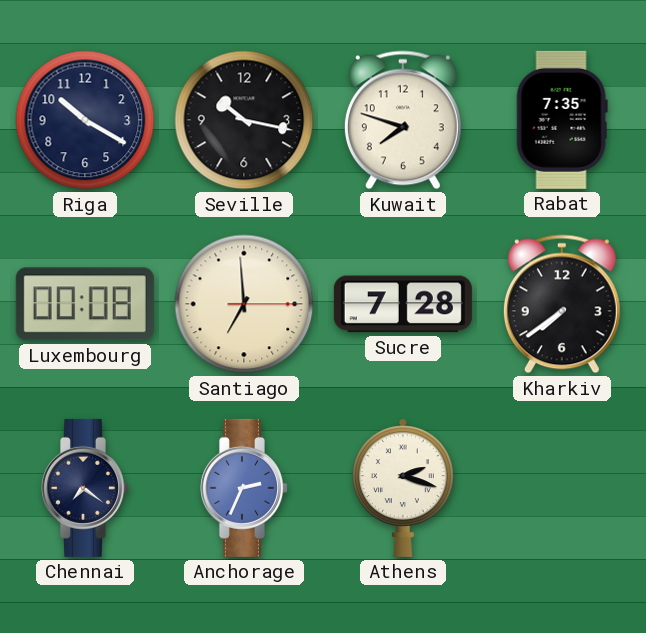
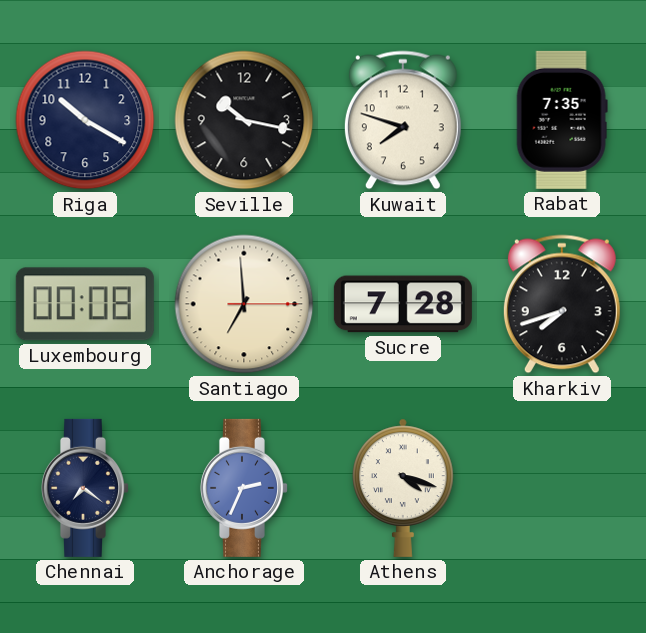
Kharkiv: 7:39 -> 7:42 (562, 304)
Athens: 2:18 -> 4:18 (404, 488)
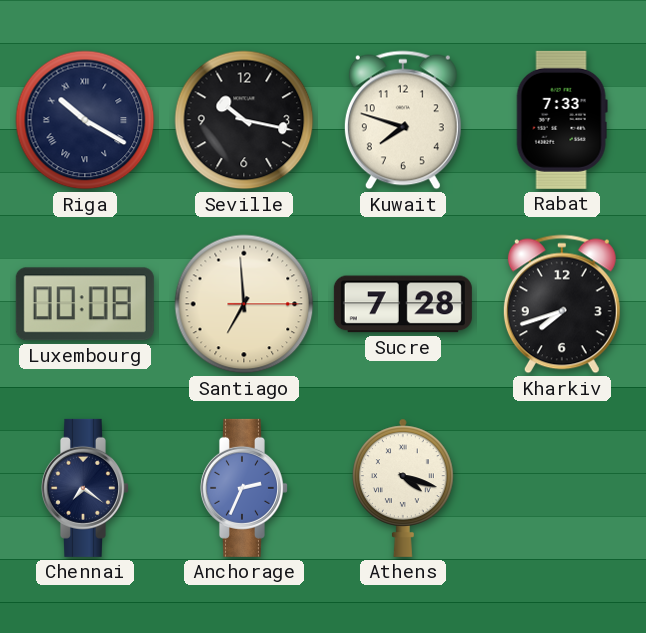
Riga numerals: Arabic -> Roman (85, 120)
Rabat: 7:35 -> 7:33 (562, 120)
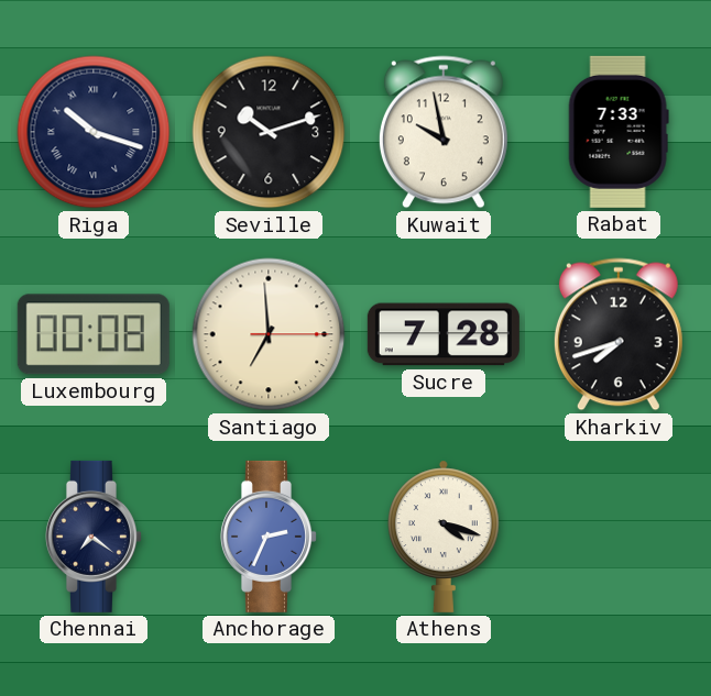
Riga: 10:20 -> 10:18 (94, 132)
Seville: 10:17 -> 10:12 (269, 132)
Kuwait: 7:48 -> 9:58 (444, 132)
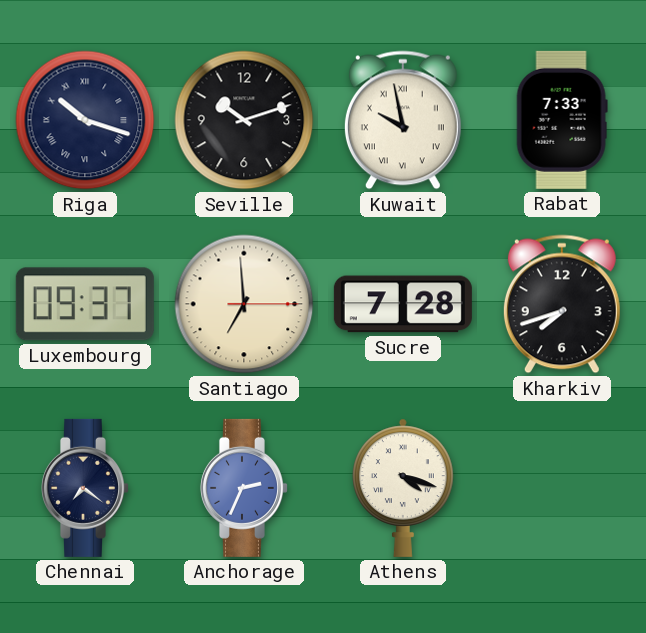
Kuwait numerals: Arabic -> Roman (403, 120)
Luxembourg: 00:08 -> 09:37 (85, 304)
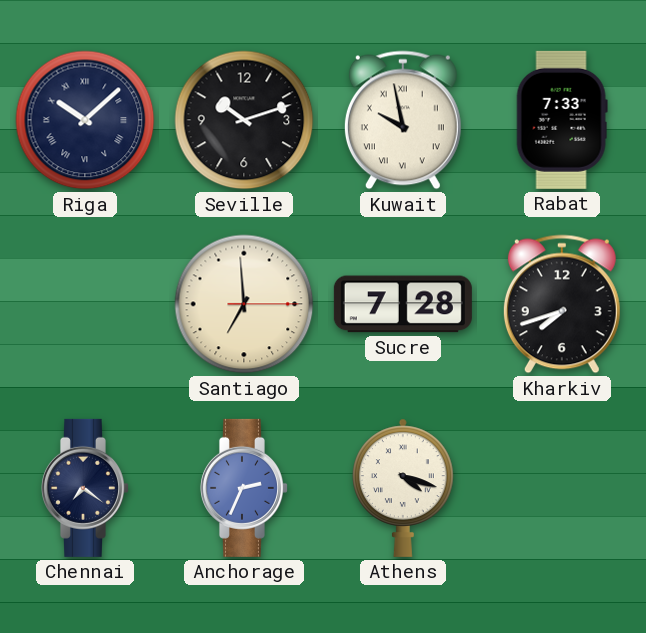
Riga: 10:18 -> 10:08 (85, 120)
Luxembourg: 09:37 -> none (85, 304)
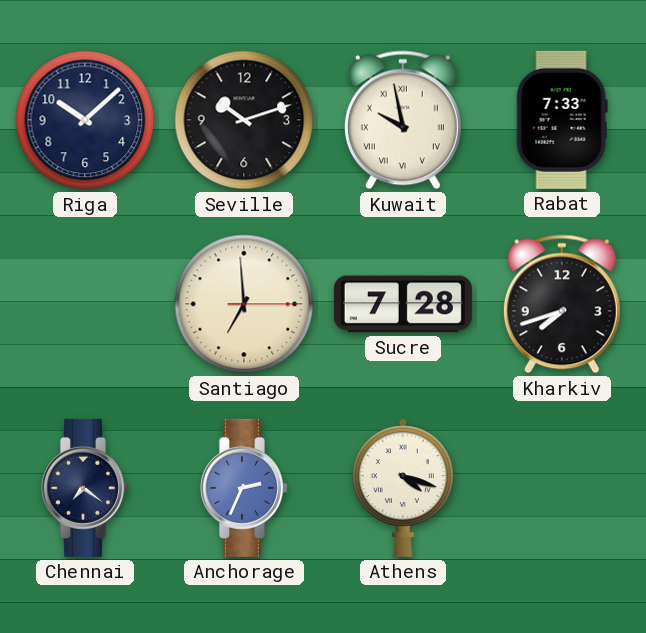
Riga numerals: Roman -> Arabic (85, 120)
